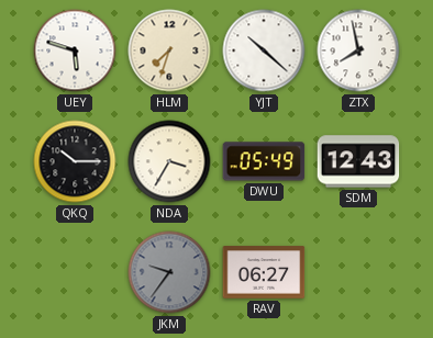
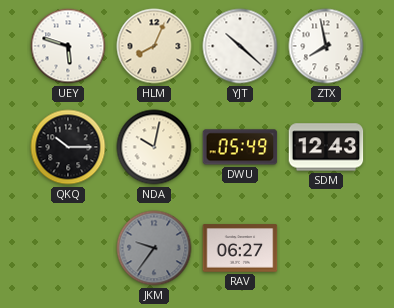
HLM: 7:33 -> 8:04 (154, 46)
NDA: 3:35 -> 10:02 (154, 147)
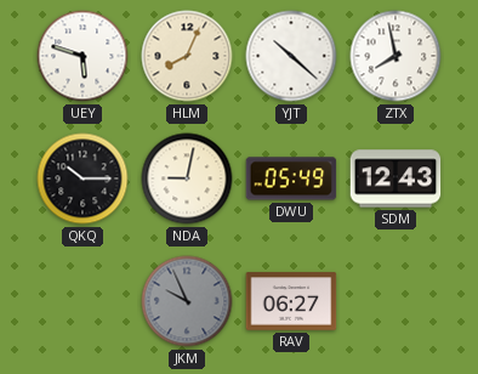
NDA: 10:02 -> 9:02 (187, 178)
JKM: 9:36 -> 9:56 (187, 301)
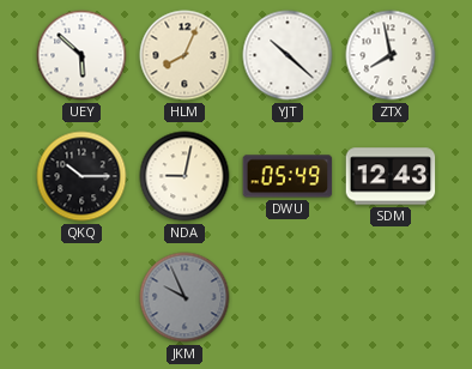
UEY: 5:48 -> 5:52 (81, 55)
RAV: 06:27 -> none (291, 301)
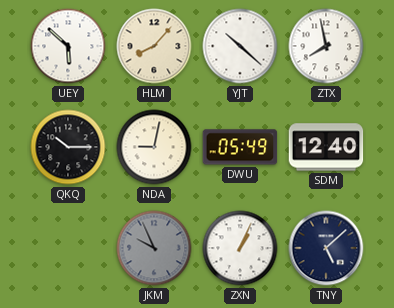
HLM: 8:04 -> 8:07 (154, 46)
SDM: 12:43 -> 12:40 (326, 147)
ZXN: none -> 1:04 (240, 248)
TNY: none -> 5:08 (326, 248)
